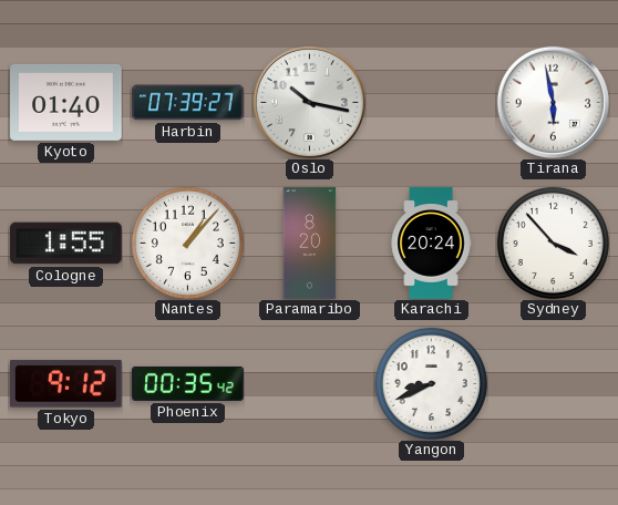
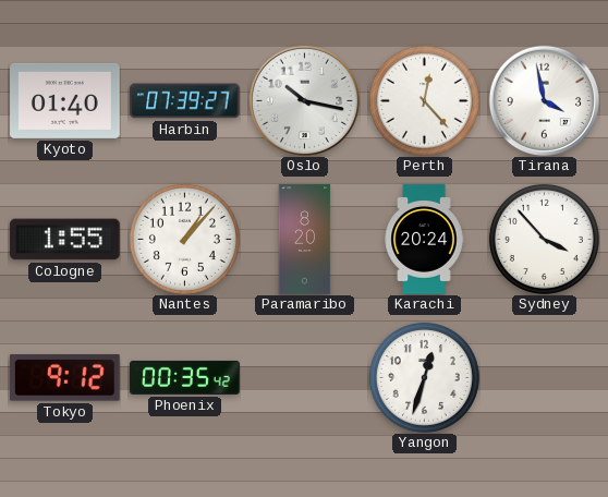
Perth: none -> 12:23 (424, 100)
Tirana: 5:58 -> 3:58 (544, 100)
Yangon: 8:41 -> 12:33 (424, 377)
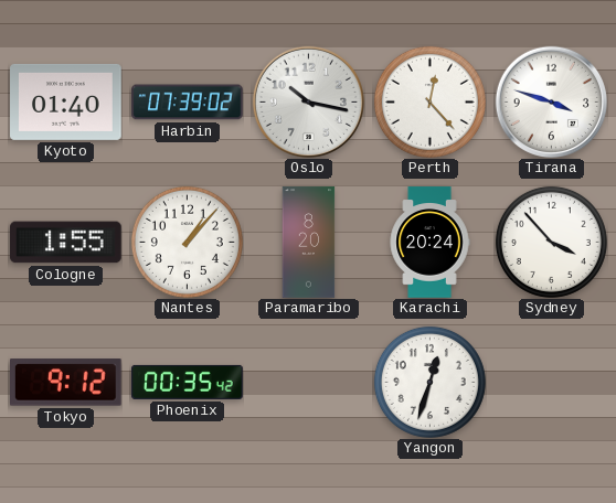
Harbin: 07:39:27 -> 07:39:02 (188, 103)
Tirana: 3:58 -> 3:48 (551, 101)
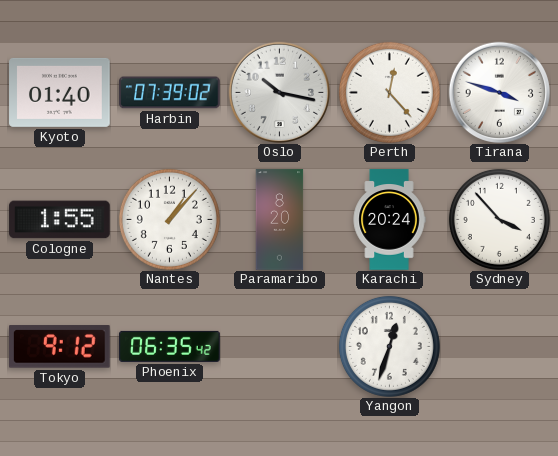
Phoenix: 00:35 -> 06:35 (170, 346)
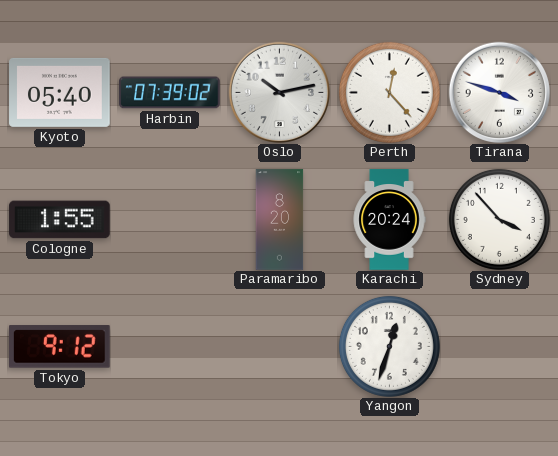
Kyoto: 01:40 -> 05:40 (60, 92)
Oslo: 10:17 -> 10:13 (279, 92)
Nantes: 1:07 -> none (169, 219)
Phoenix: 06:35 -> none (170, 346)
